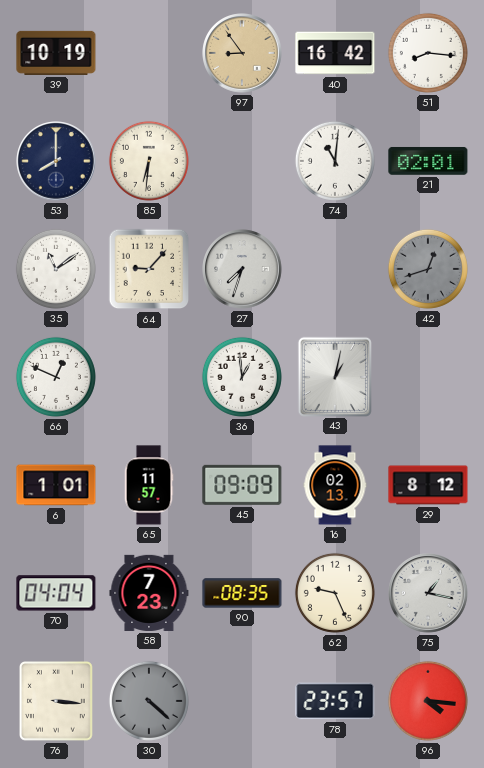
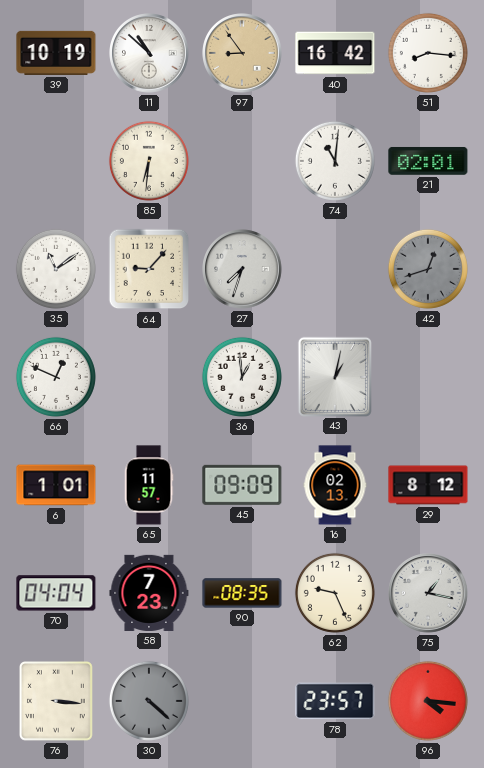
11: none -> 10:52 (149, 53)
53: 8:00 -> none (56, 161)
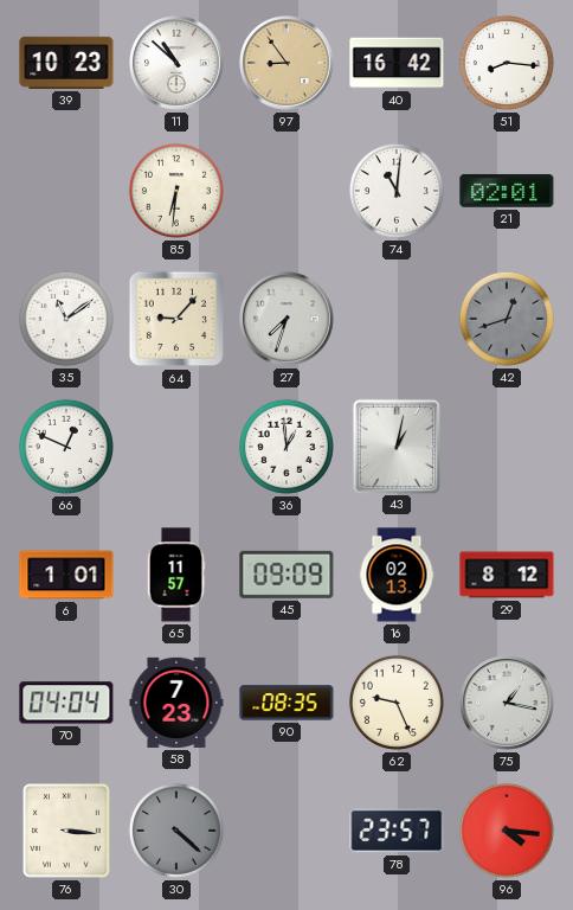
39: 10:19 -> 10:23 (66, 63)
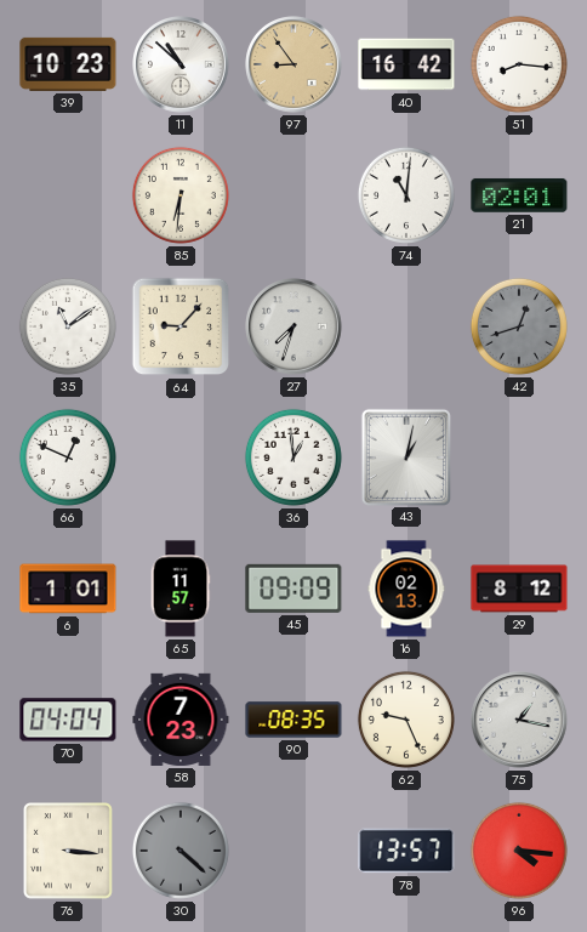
78: 23:57 -> 13:57 (406, 851)
